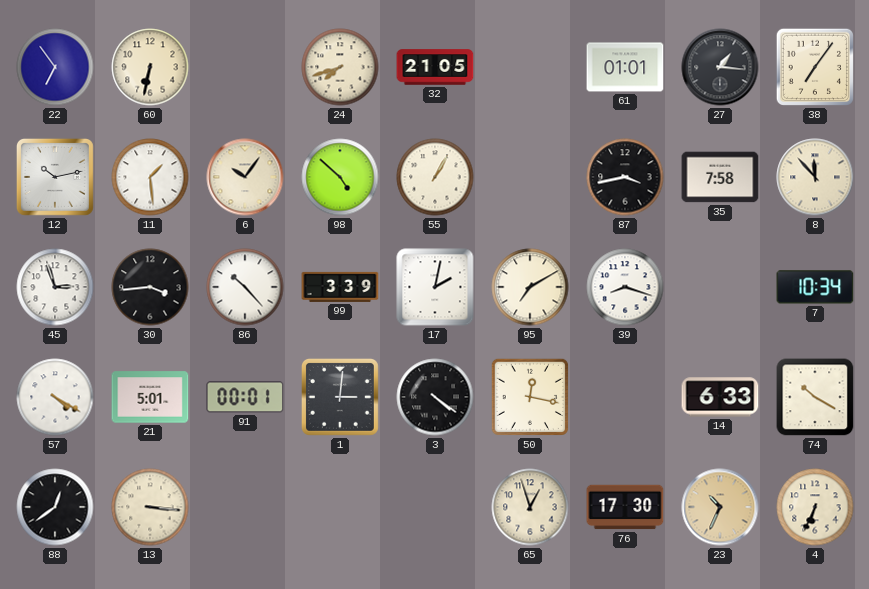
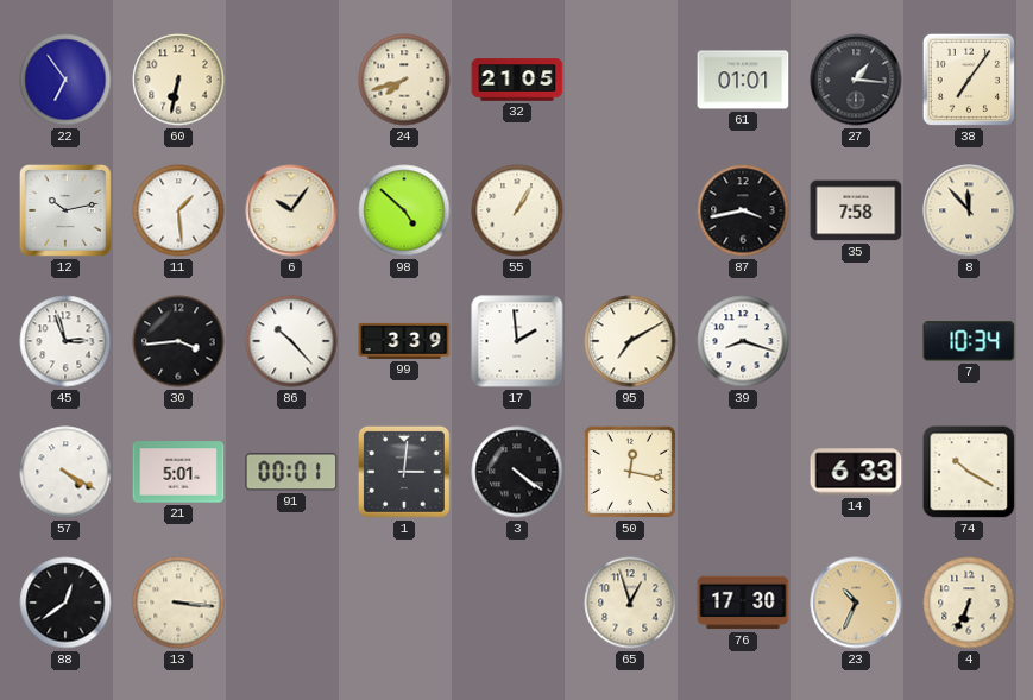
17: 2:02 -> 1:59 (517, 341)
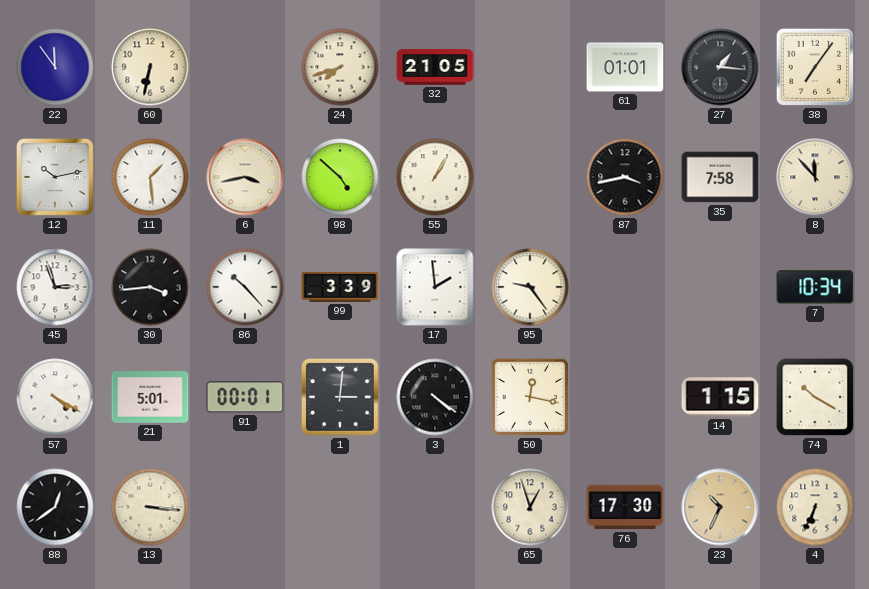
22: 6:54 -> 11:54 (55, 67)
6: 10:06 -> 3:43 (245, 177)
95: 7:10 -> 9:24 (530, 287)
39: 8:18 -> none (743, 341)
14: 6:33 -> 1:15 (720, 397)
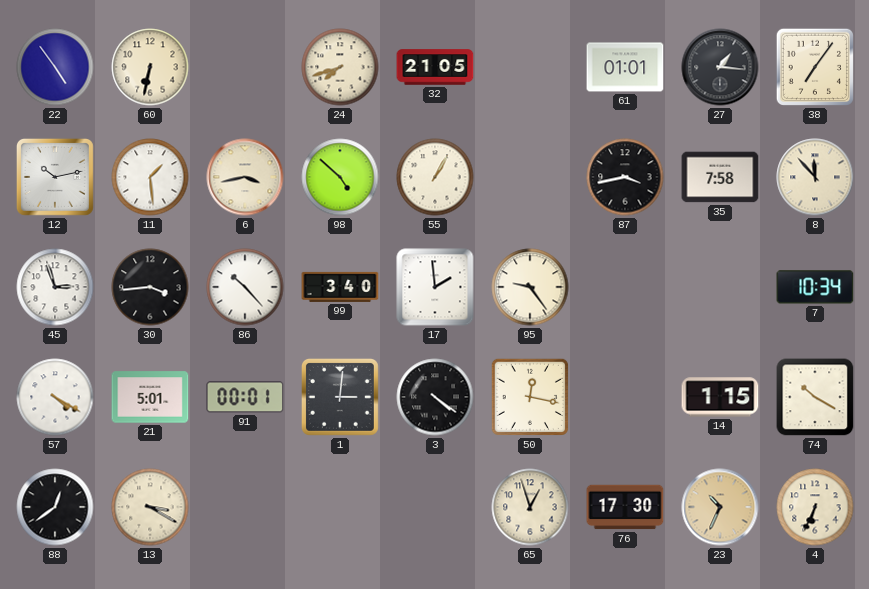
22: 11:54 -> 4:54 (55, 67)
99: 3:39 -> 3:40 (340, 287)
13: 3:16 -> 3:20 (150, 507)
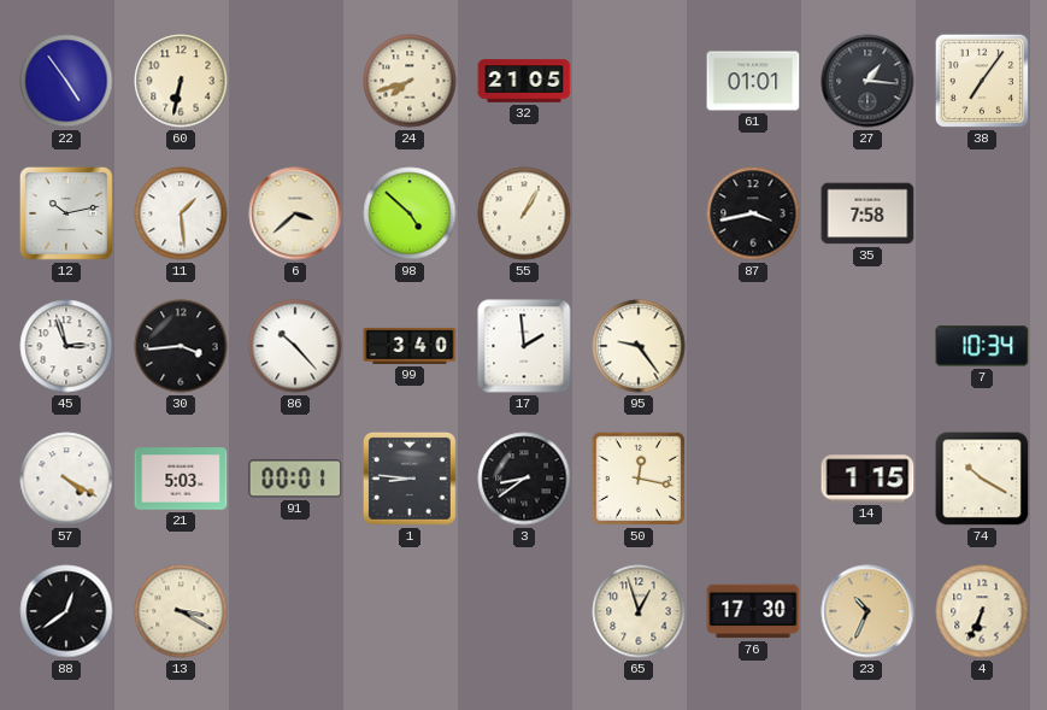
6: 3:43 -> 3:38 (295, 213)
8: 11:53 -> none (815, 177)
21: 5:01 -> 5:03 (181, 479)
1: 3:01 -> 8:46 (410, 479)
3: 4:21 -> 8:39 (524, 479)
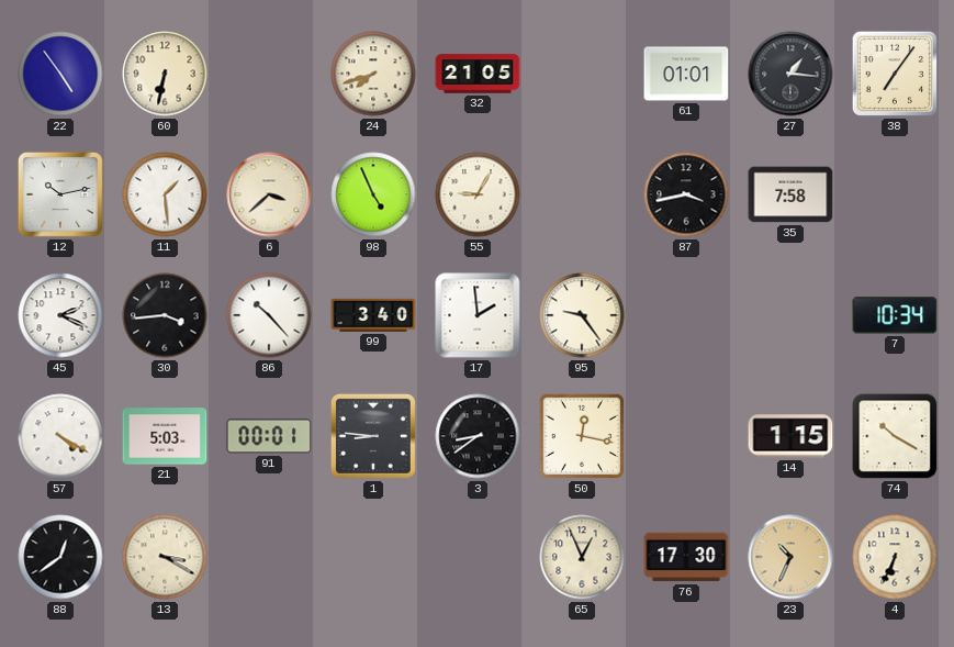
98: 4:52 -> 4:56 (373, 194)
55: 1:05 -> 9:05 (478, 194)
45: 2:57 -> 2:19 (60, 315)
65: 12:57 -> 12:56 (582, 557)
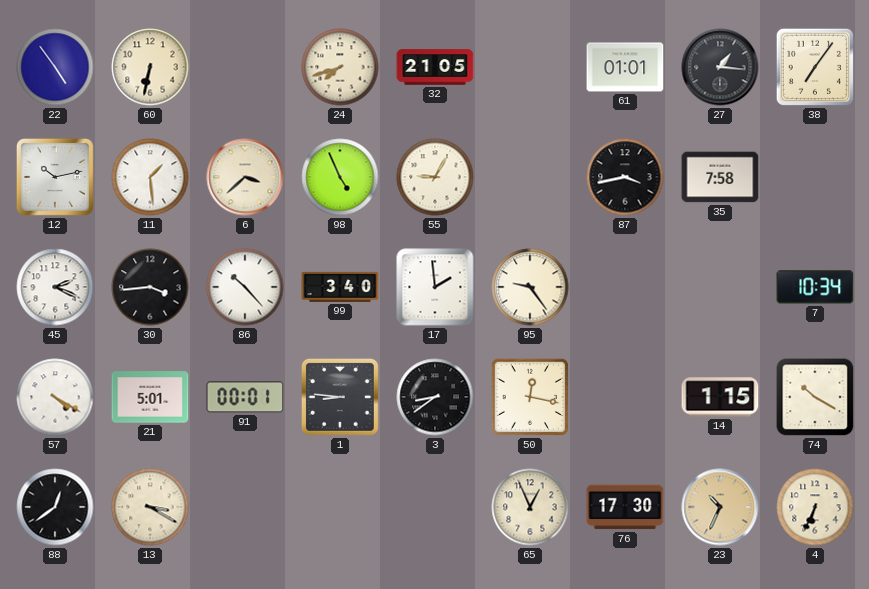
21: 5:03 -> 5:01 (150, 397)
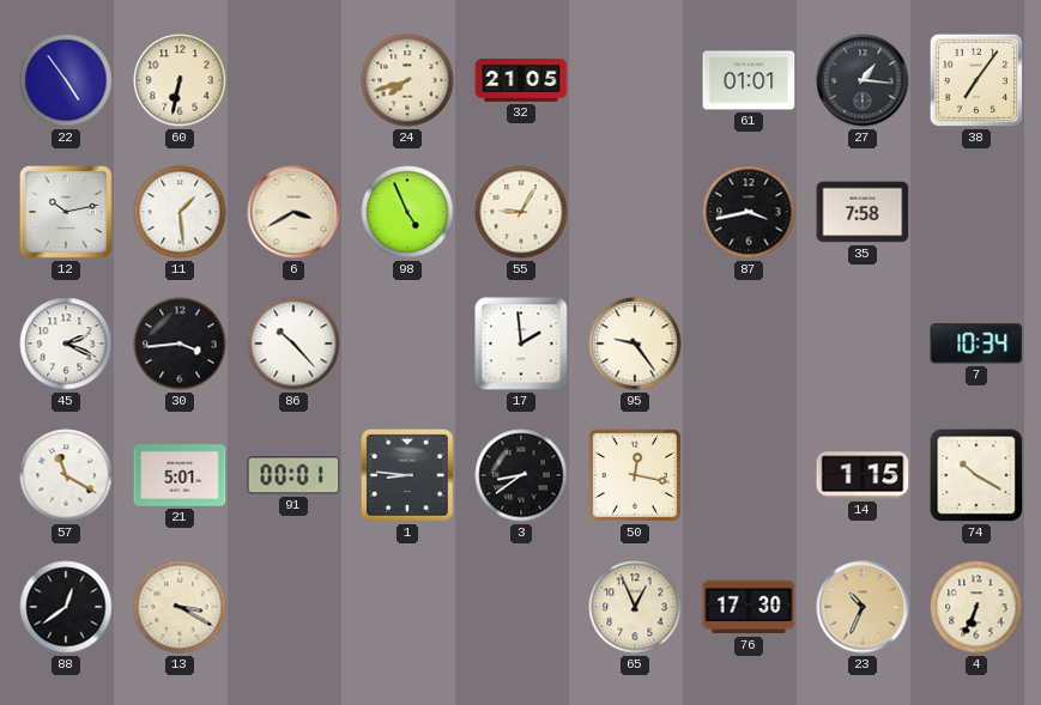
6: 3:38 -> 3:40 (293, 212)
99: 3:40 -> none (340, 287)
57: 4:20 -> 11:20 (66, 475)
